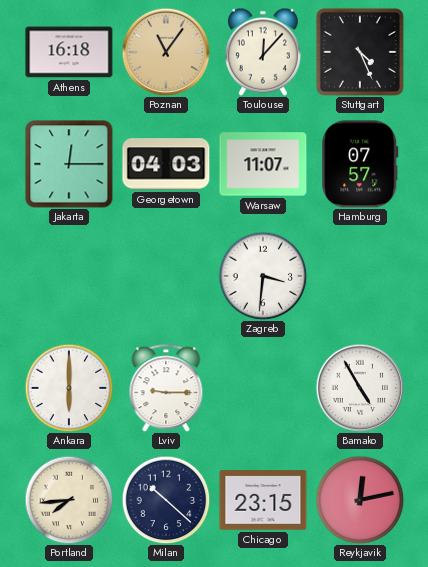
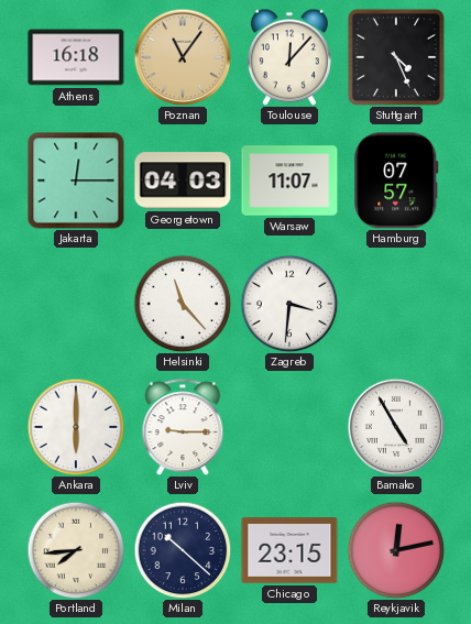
Helsinki: none -> 11:23 (183, 304)
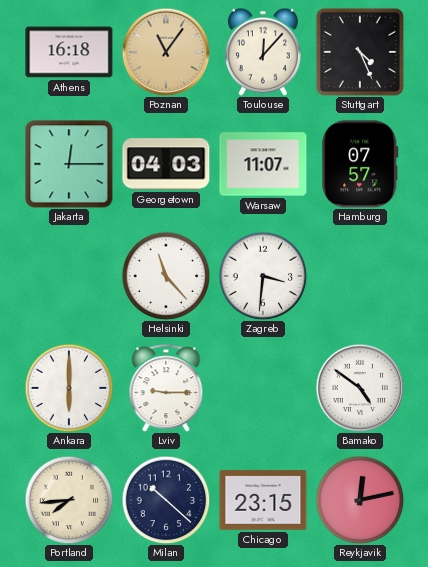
Bamako: 4:55 -> 4:51 (360, 388)
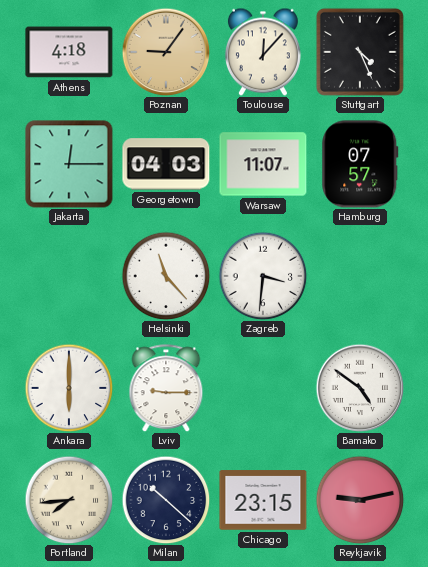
Athens: 16:18 -> 4:18 (69, 52)
Poznan: 11:06 -> 9:06 (166, 52)
Reykjavik: 12:13 -> 9:13 (360, 500)
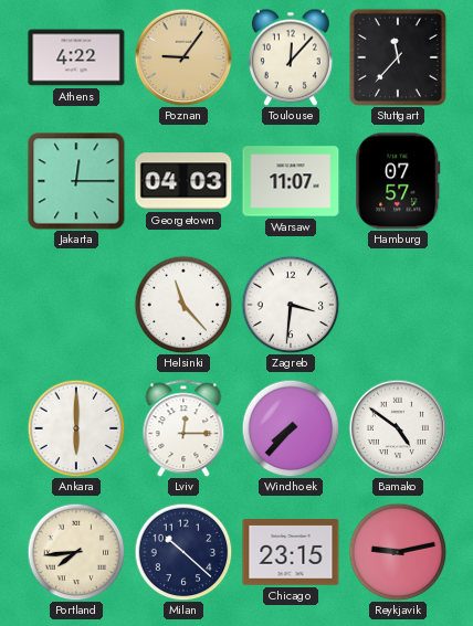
Athens: 4:18 -> 4:22 (76, 57)
Stuttgart: 4:26 -> 11:37 (398, 57)
Lviv: 9:15 -> 12:15 (183, 428)
Windhoek: none -> 7:37 (291, 428)
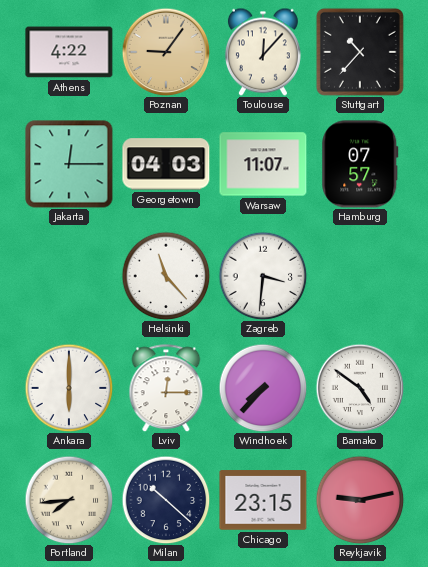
Stuttgart: 11:37 -> 10:37 (360, 52)
